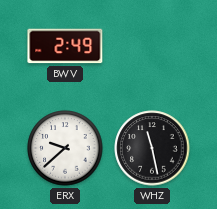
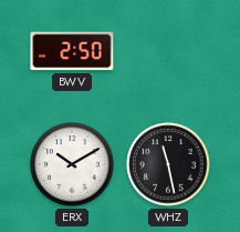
BWV: 2:49 -> 2:50 (72, 51)
ERX: 9:38 -> 10:10 (72, 164)
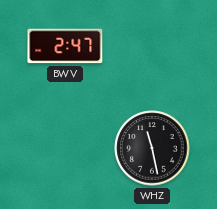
BWV: 2:50 -> 2:47 (65, 46)
ERX: 10:10 -> none (72, 164)
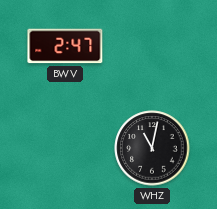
WHZ: 11:28 -> 11:02 (152, 148)
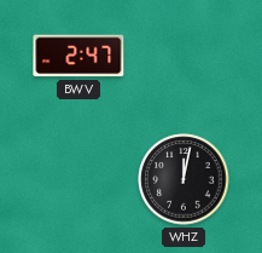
WHZ: 11:02 -> 12:02 (184, 179)
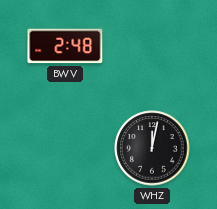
BWV: 2:47 -> 2:48 (65, 46)
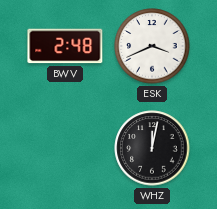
ESK: none -> 3:41 (152, 46)
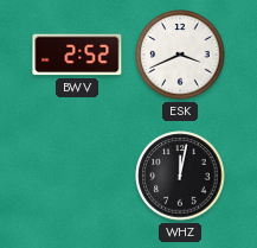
BWV: 2:48 -> 2:52 (77, 55)
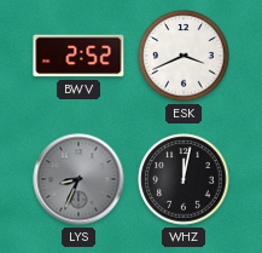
LYS: none -> 8:34 (78, 179)
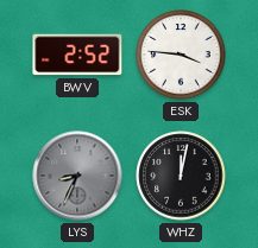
ESK: 3:41 -> 3:46 (181, 55)
